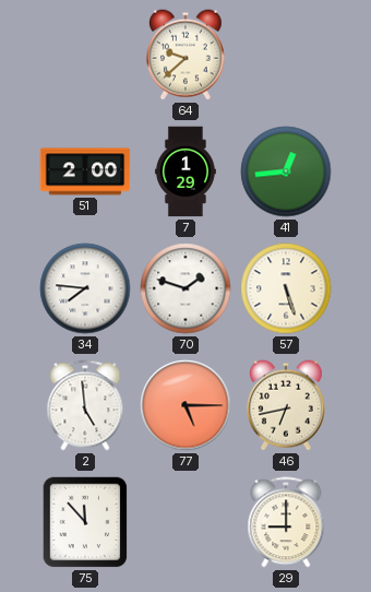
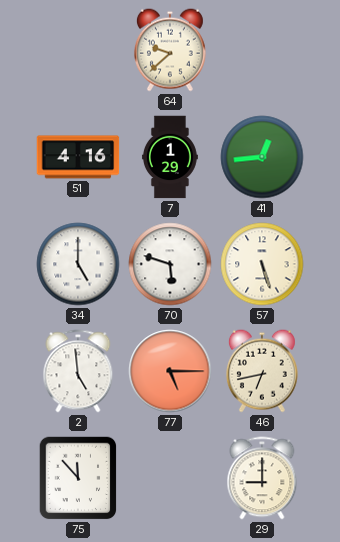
51: 2:00 -> 4:16 (78, 157)
34: 7:46 -> 5:00 (78, 264)
70: 1:48 -> 5:48 (170, 264)
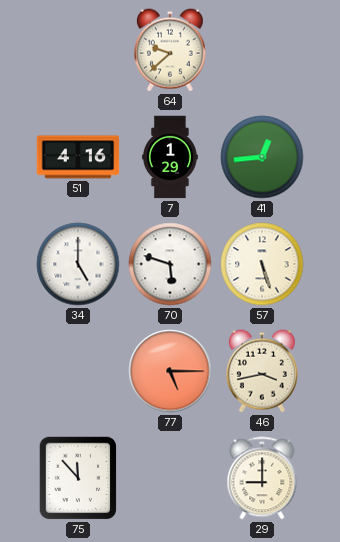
2: 4:59 -> none (78, 371)
46: 6:43 -> 3:43 (262, 371)
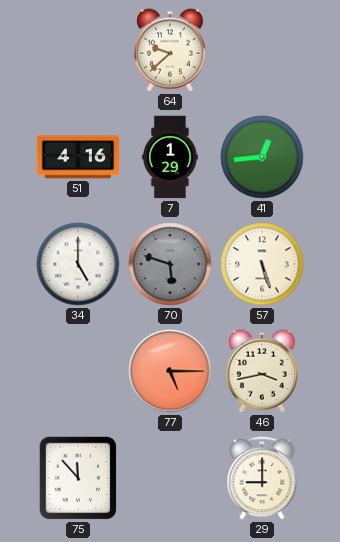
70 dial: white -> grey (170, 264)
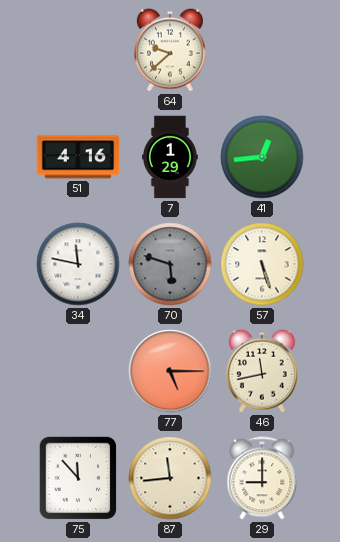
34: 5:00 -> 11:47 (78, 264)
46: 3:43 -> 11:43 (262, 371)
87: none -> 11:44 (170, 478)
